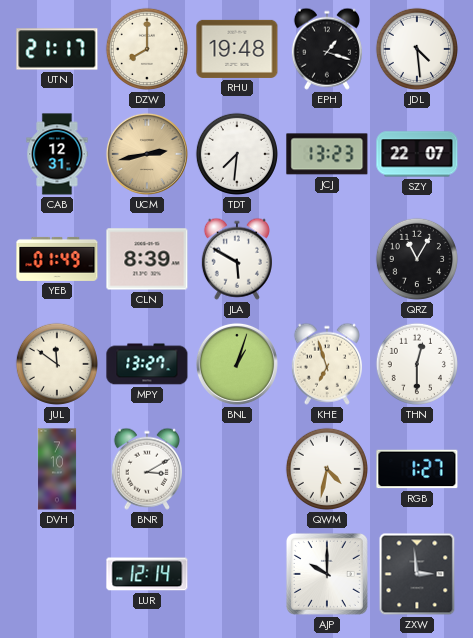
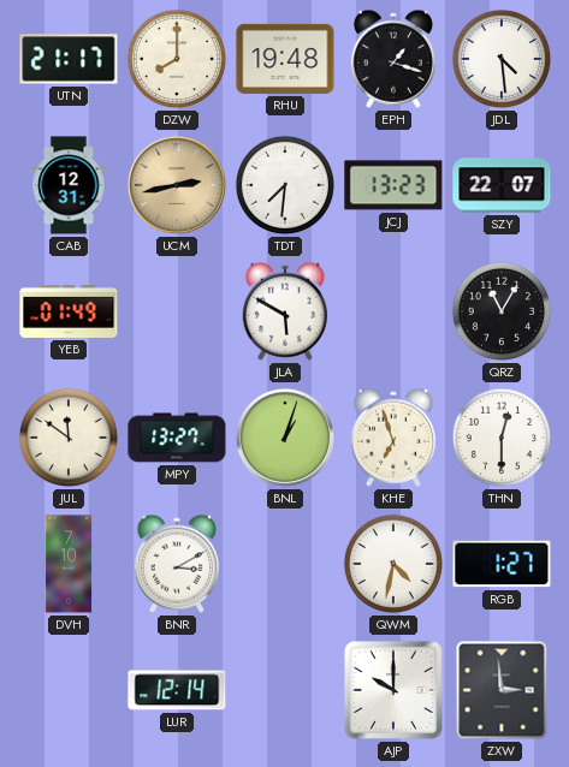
CLN: 8:39 -> none (147, 259)
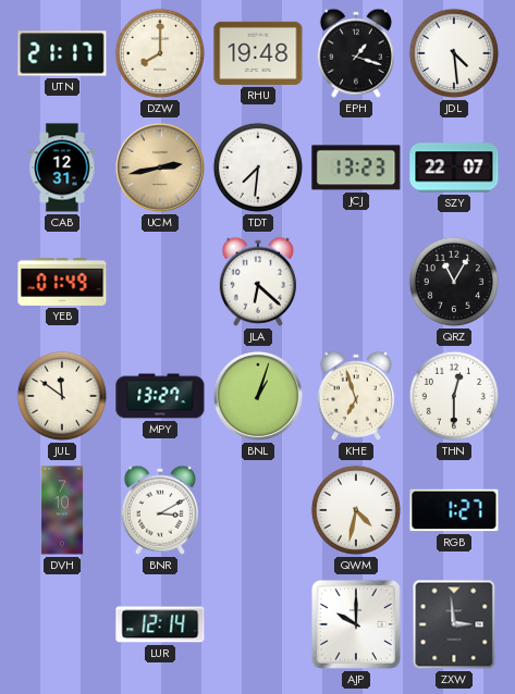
JLA: 5:50 -> 6:22 (258, 282)
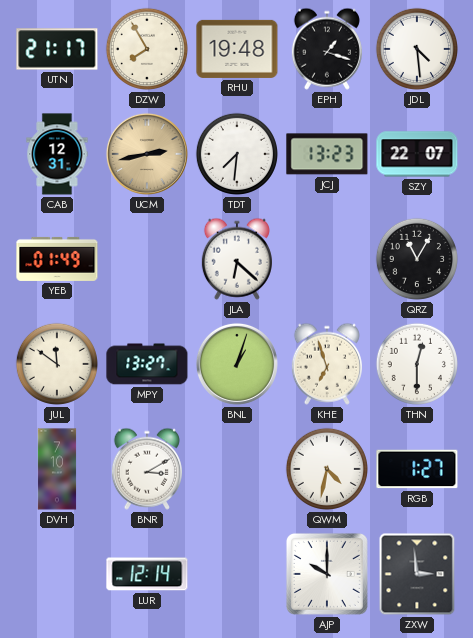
DZW: 8:00 -> 7:55 (147, 49)
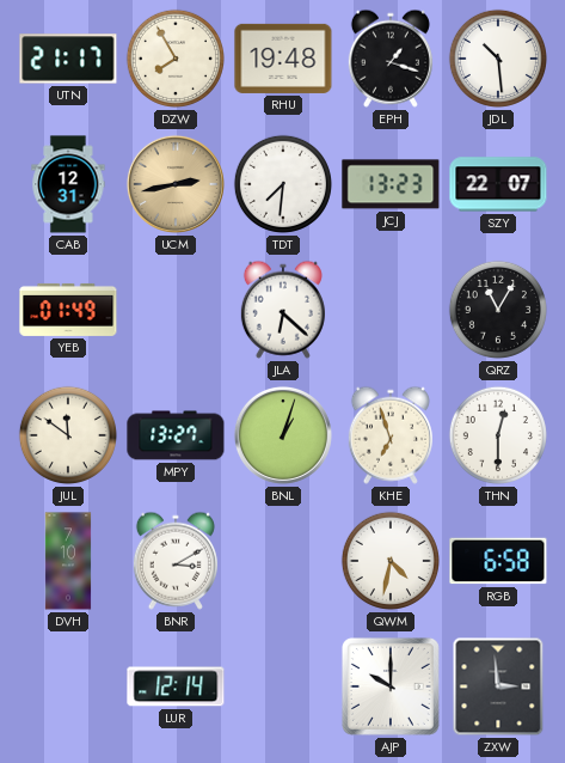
JDL: 4:29 -> 10:29 (498, 59)
RGB: 1:27 -> 6:58 (498, 561)
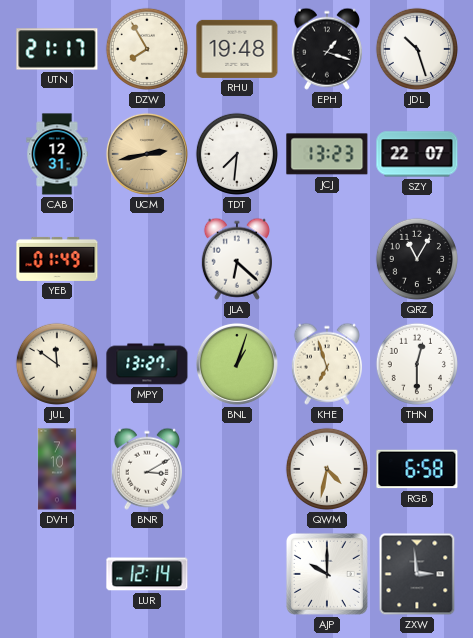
JDL: 10:29 -> 10:27 (417, 49)
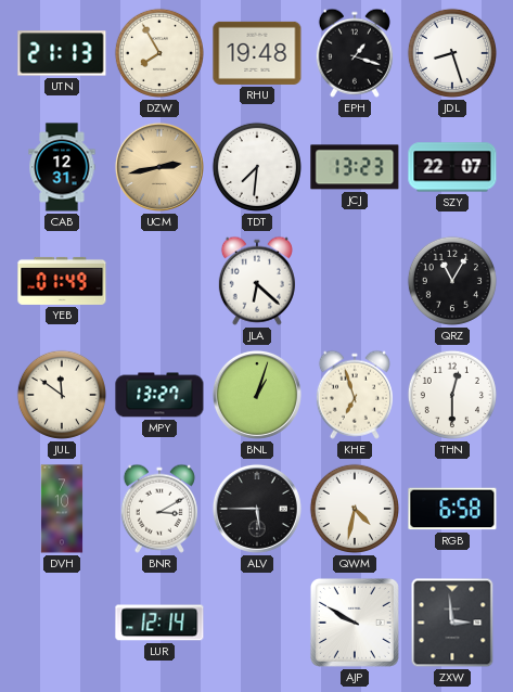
UTN: 21:17 -> 21:13 (62, 53)
JDL: 10:27 -> 8:27 (452, 53)
ALV: none -> 5:45 (257, 509)
AJP: 10:00 -> 9:50 (355, 623)
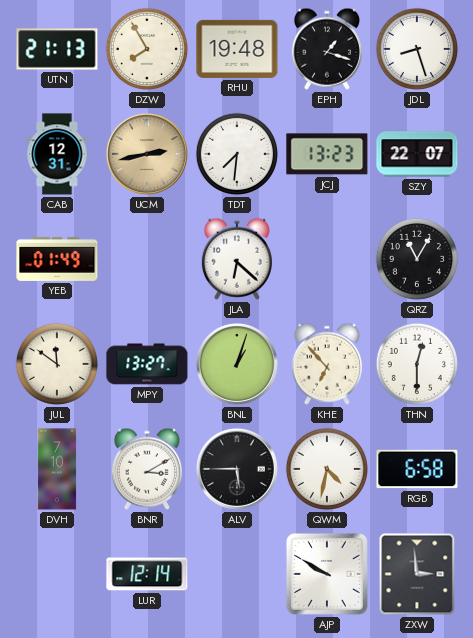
KHE: 6:57 -> 6:53 (327, 364)
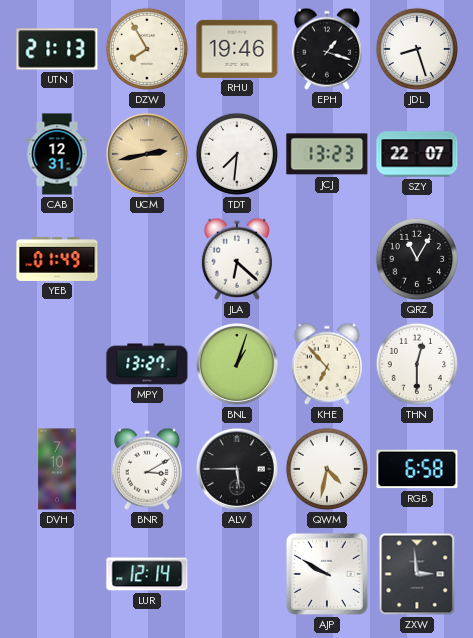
RHU: 19:48 -> 19:46 (237, 49)
JUL: 11:51 -> none (57, 364)
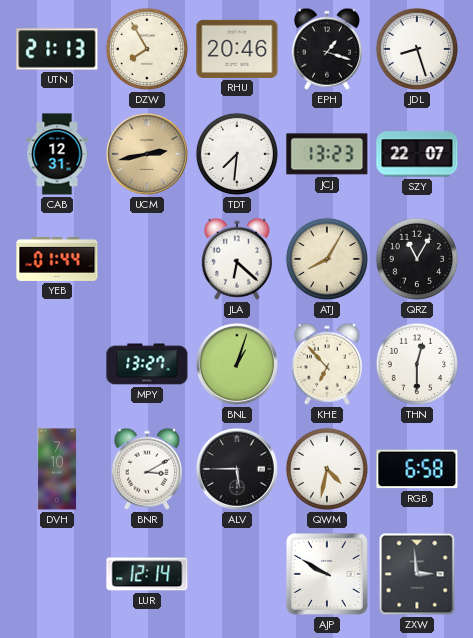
RHU: 19:46 -> 20:46 (237, 49)
YEB: 01:49 -> 01:44 (57, 259)
ATJ: none -> 8:05 (327, 259)
